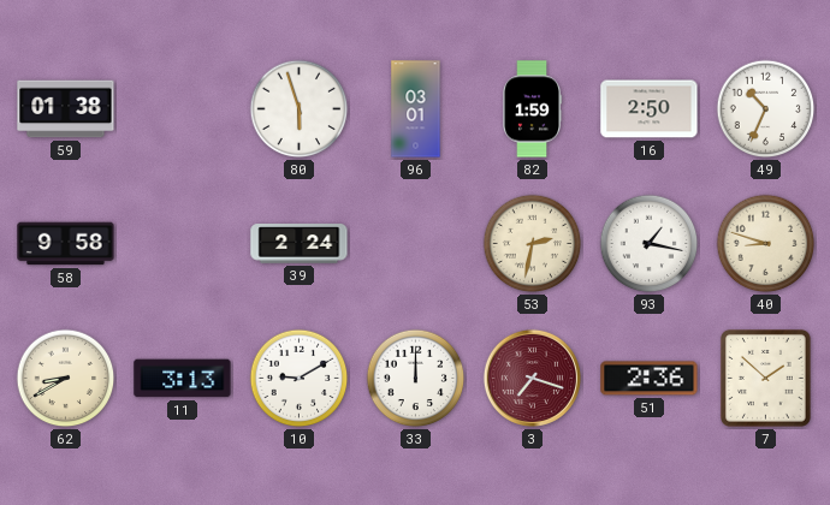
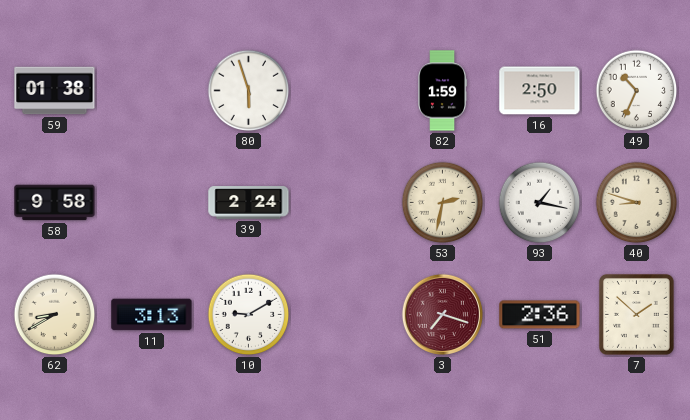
96: 03:01 -> none (416, 109)
33: 12:00 -> none (416, 379)
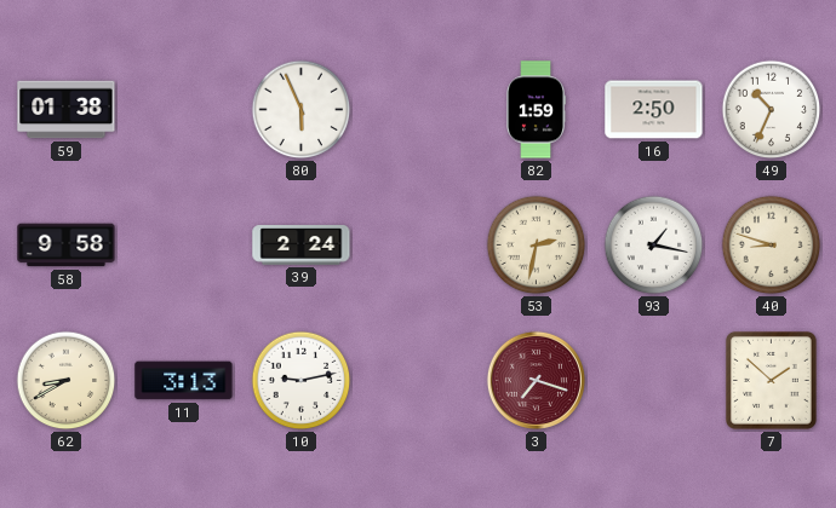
80: 5:57 -> 5:56 (302, 110)
10: 9:10 -> 9:13 (302, 381)
51: 2:36 -> none (540, 315)
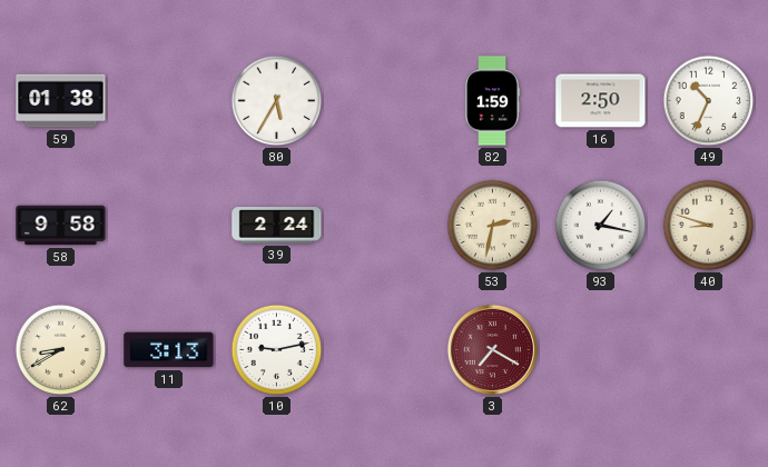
80: 5:56 -> 5:35 (277, 101)
3: 7:18 -> 7:20 (492, 349)
7: 1:52 -> none (771, 380)
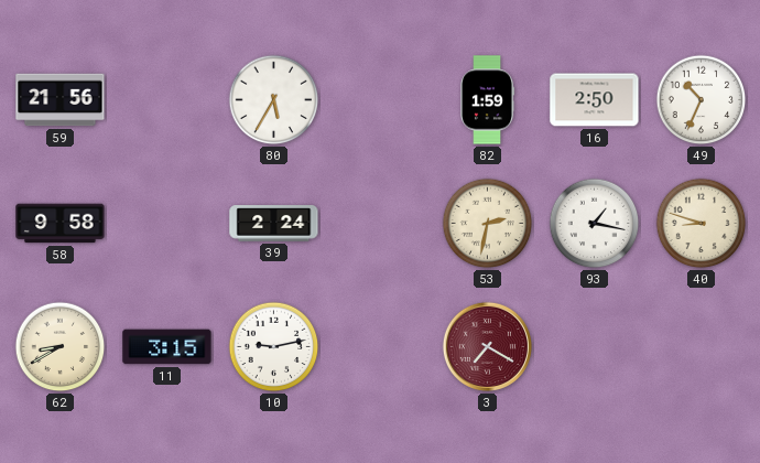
59: 01:38 -> 21:56 (61, 100)
11: 3:13 -> 3:15 (167, 347)
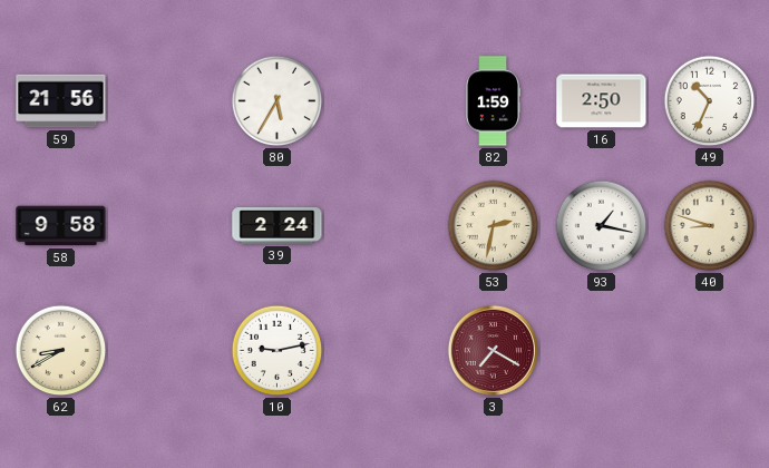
11: 3:15 -> none (167, 347)
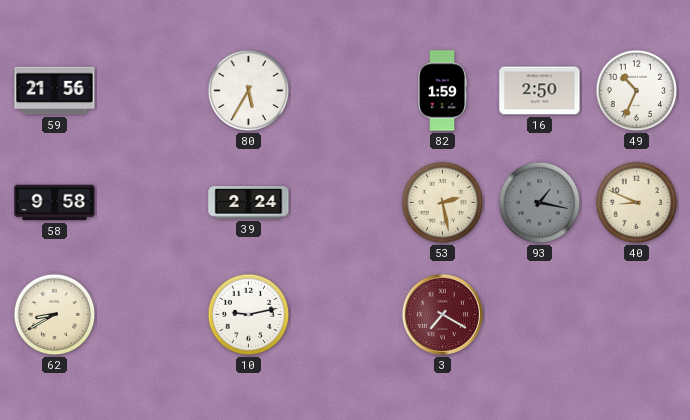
53: 2:32 -> 2:28 (443, 203)
93 dial: white -> grey (540, 203)
40: 8:48 -> 8:49 (637, 203)
